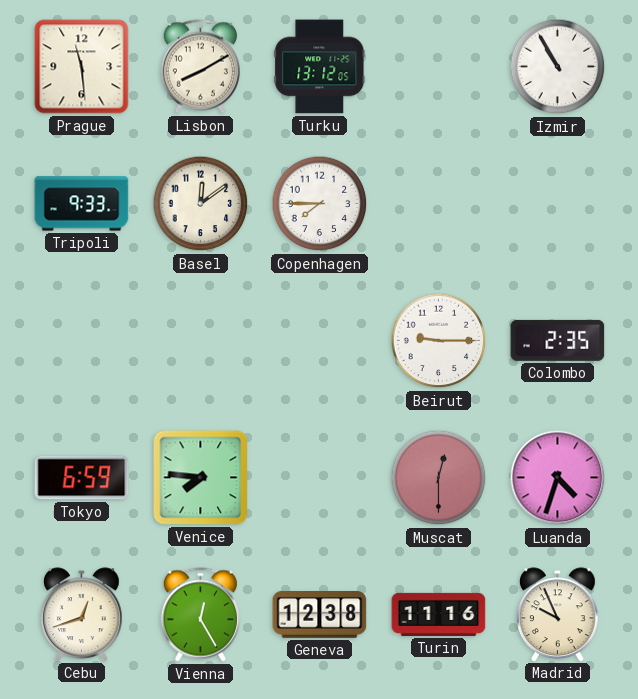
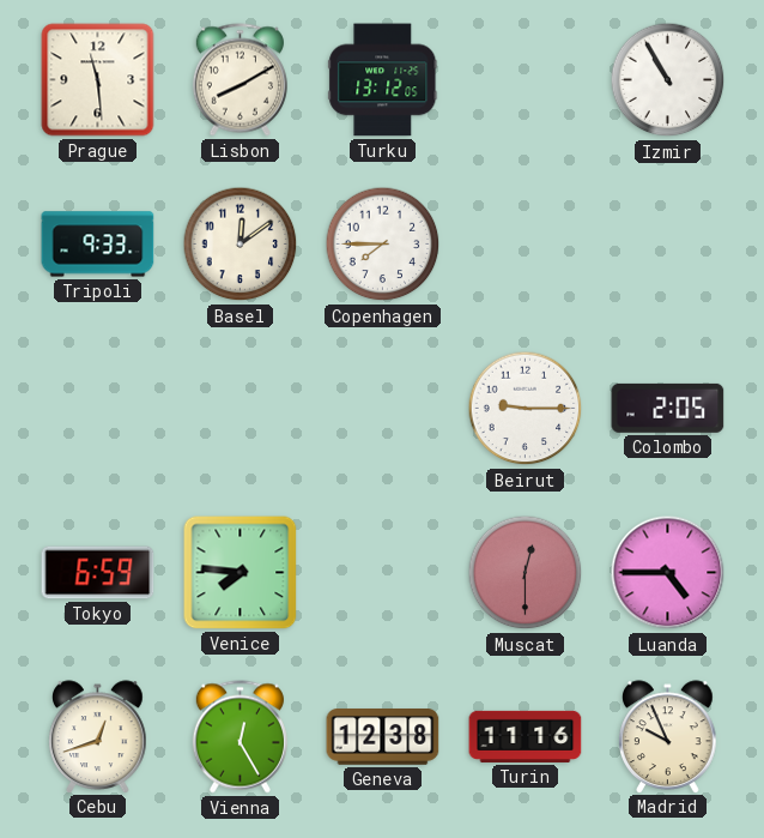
Colombo: 2:35 -> 2:05 (668, 408)
Luanda: 4:33 -> 4:45 (668, 573)
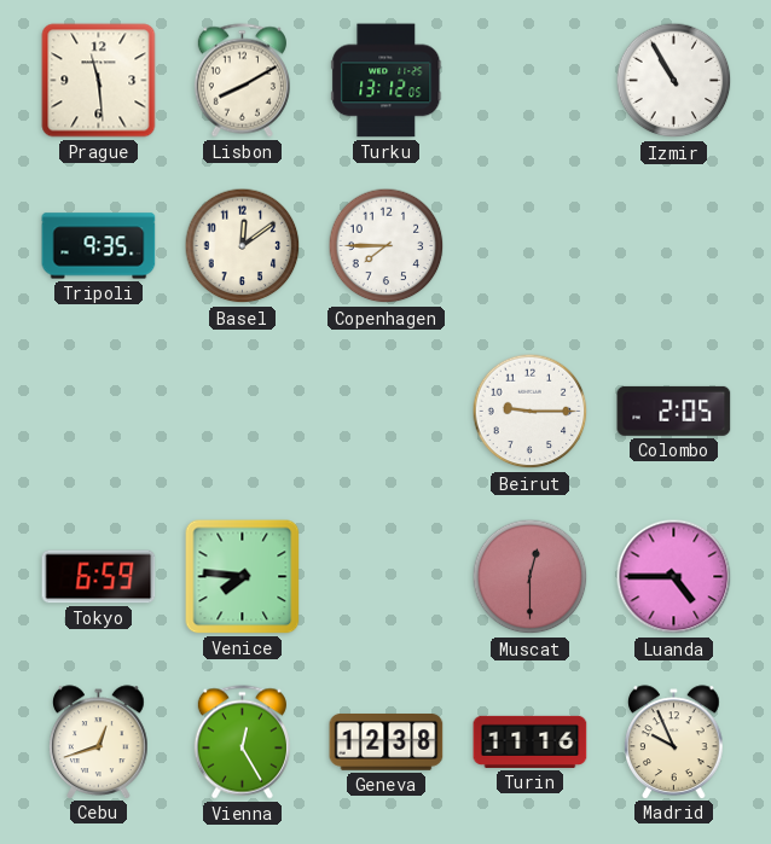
Tripoli: 9:33 -> 9:35 (99, 246)
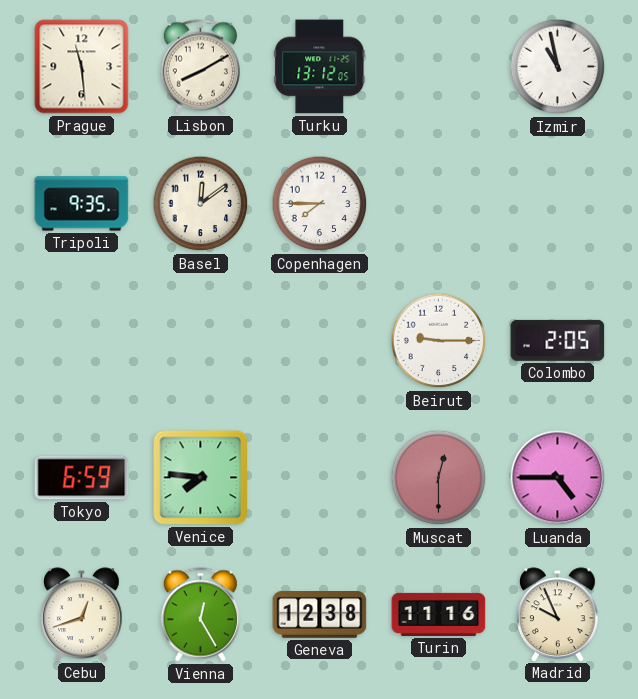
Izmir: 10:55 -> 10:58 (558, 67)
